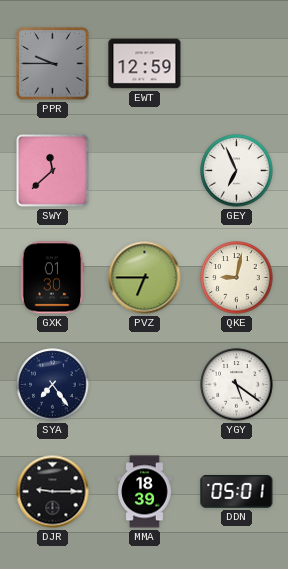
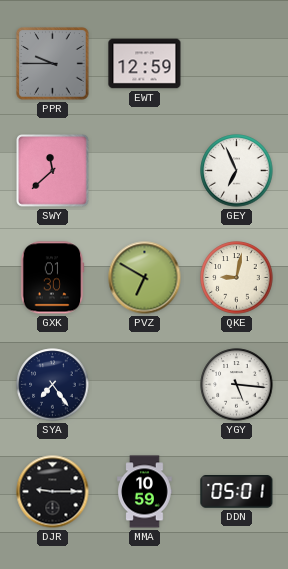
PVZ: 6:45 -> 6:50 (145, 278)
YGY: 5:21 -> 5:16 (237, 385)
MMA: 18:39 -> 10:59 (145, 492)
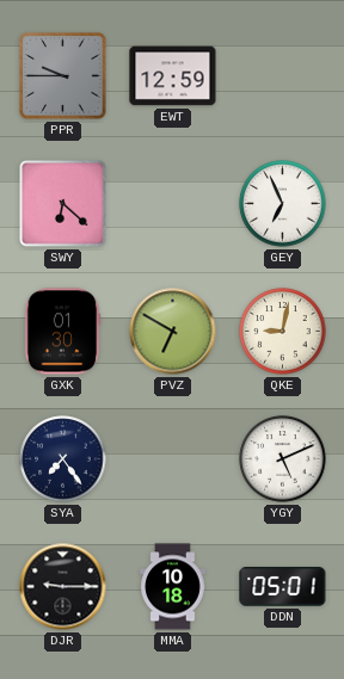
SWY: 11:38 -> 6:22 (63, 204)
YGY: 5:16 -> 5:11 (283, 459)
MMA: 10:59 -> 10:18 (173, 587)
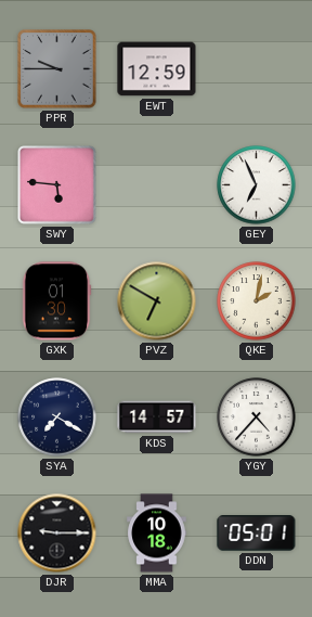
SWY: 6:22 -> 5:46 (57, 185)
QKE: 9:02 -> 2:02 (257, 301)
SYA: 7:24 -> 7:20 (57, 417)
KDS: none -> 14:57 (157, 417)
YGY: 5:11 -> 4:37 (257, 417)
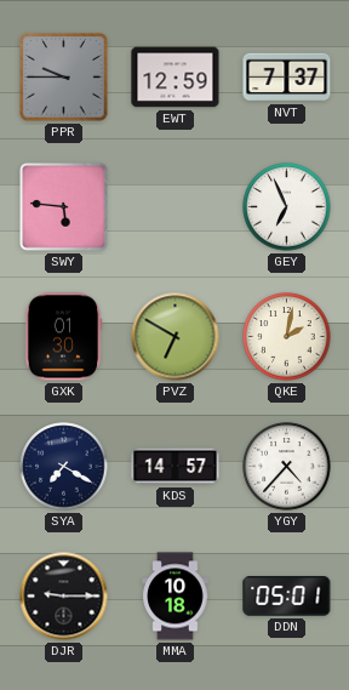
NVT: none -> 7:37 (287, 78)
